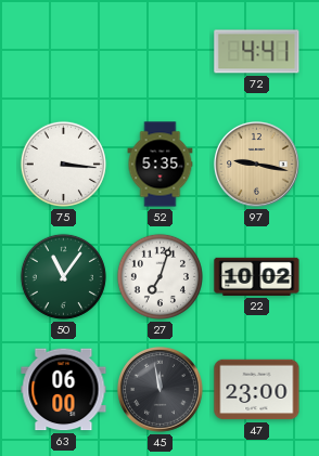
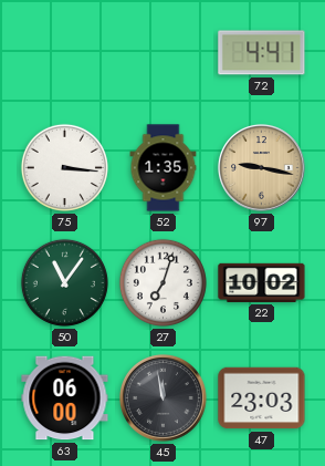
52: 5:35 -> 1:35 (164, 168)
47: 23:00 -> 23:03 (262, 398)
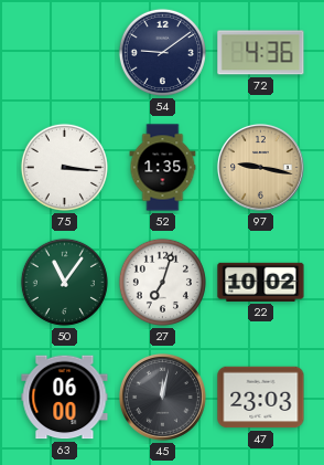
54: none -> 9:09 (162, 52)
72: 4:41 -> 4:36 (261, 53)
45: 11:58 -> 12:02 (162, 397)
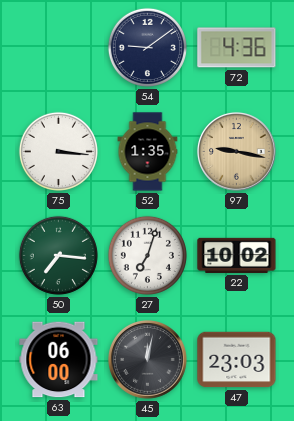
50: 11:06 -> 7:16 (58, 255)
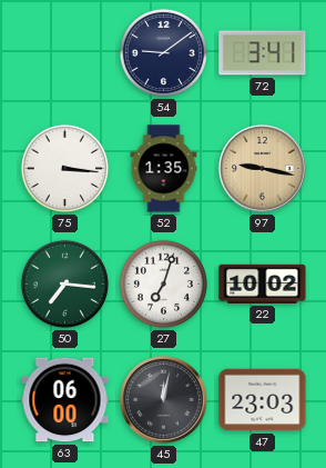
72: 4:36 -> 3:41 (263, 53)
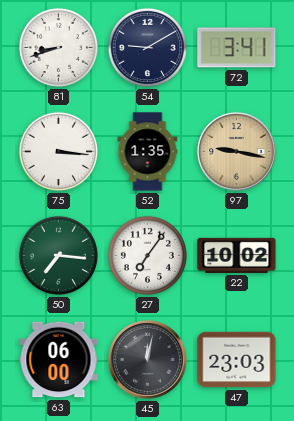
81: none -> 8:42 (58, 47)
54: 9:09 -> 9:10 (147, 47)
27: 7:03 -> 7:06 (147, 255)
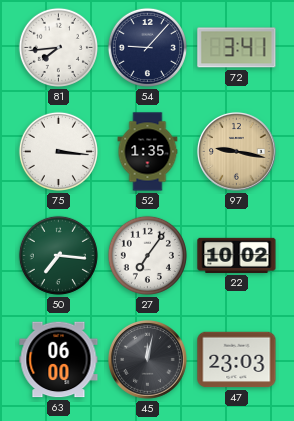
81: 8:42 -> 7:44 (58, 47)
54: 9:10 -> 9:07 (147, 47)
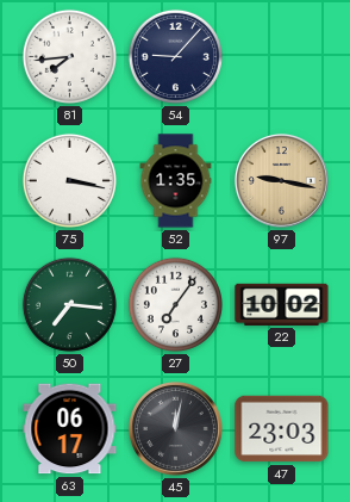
72: 3:41 -> none (237, 48)
75: 3:16 -> 3:17 (69, 180)
63: 06:00 -> 06:17 (70, 429)
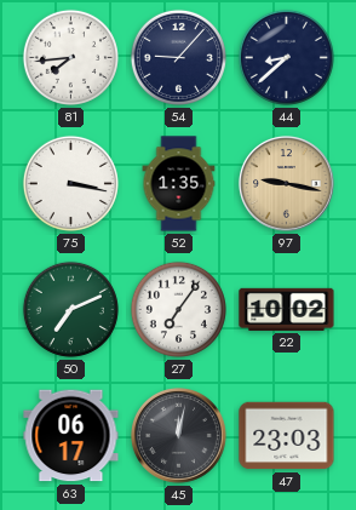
44: none -> 8:38 (286, 57)
50: 7:16 -> 7:11 (70, 309)
